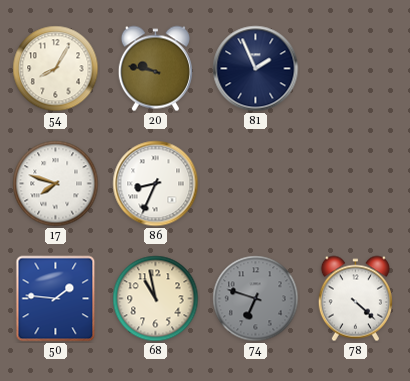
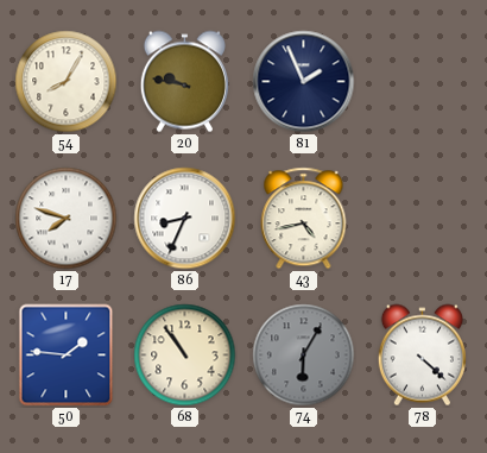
43: none -> 4:43 (304, 219)
68: 10:58 -> 10:54 (185, 356)
74: 6:48 -> 6:05 (304, 356)
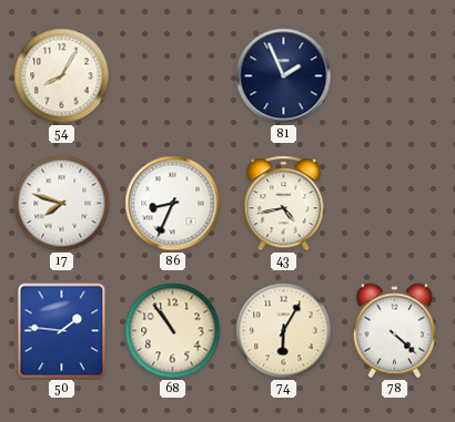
20: 9:47 -> none (184, 82)
74 dial: grey -> cream (284, 331)
